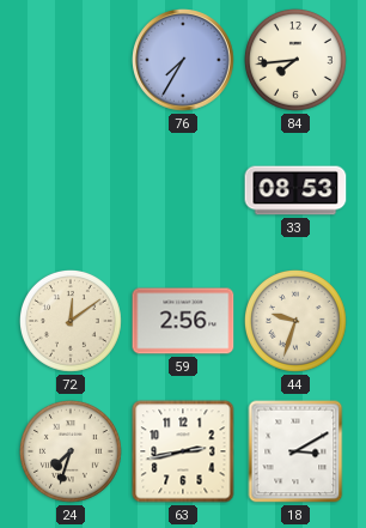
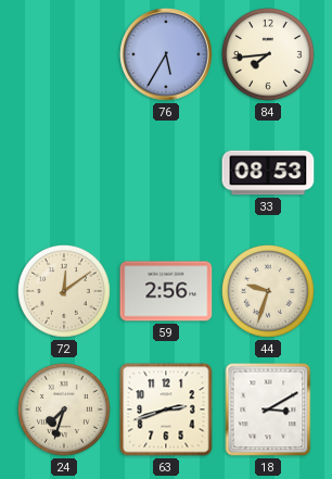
76: 7:35 -> 5:35 (166, 54)
63: 2:43 -> 2:42 (166, 409)
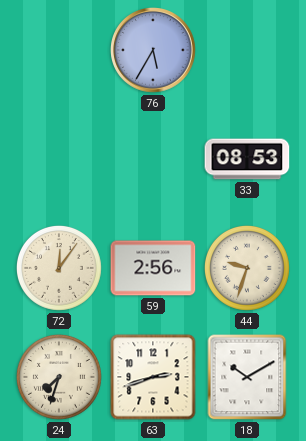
84: 7:44 -> none (268, 54)
72: 12:09 -> 12:06 (59, 268)
18: 3:10 -> 10:10 (247, 377)
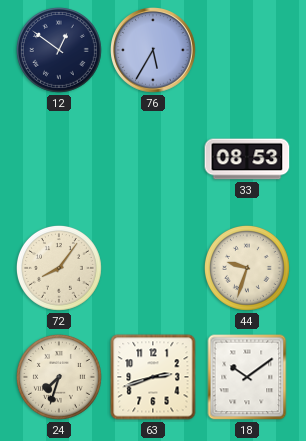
12: none -> 12:51 (59, 50)
72: 12:06 -> 8:06 (59, 268)
59: 2:56 -> none (153, 268)
18: 10:10 -> 10:09 (247, 377)
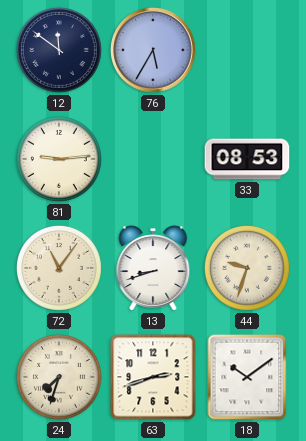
12: 12:51 -> 11:51 (59, 50)
81: none -> 9:14 (59, 159)
72: 8:06 -> 11:06 (59, 268)
13: none -> 8:42 (153, 268)
